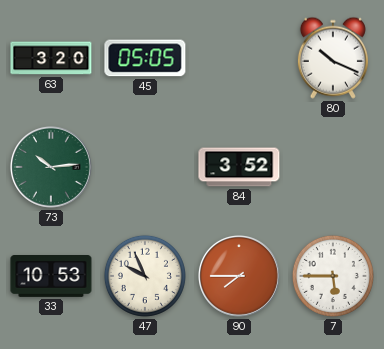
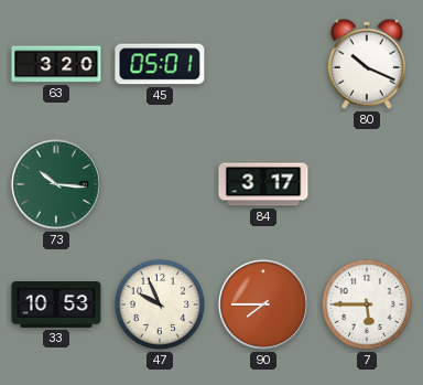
45: 05:05 -> 05:01 (160, 64)
73: 10:14 -> 10:16 (56, 184)
84: 3:52 -> 3:17 (263, 184)
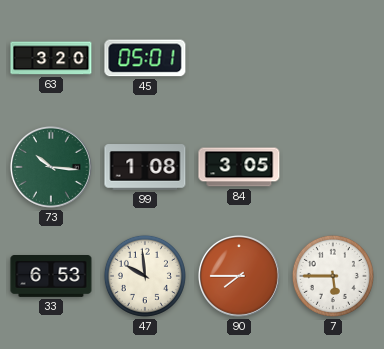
80: 10:19 -> none (367, 64)
99: none -> 1:08 (145, 167)
84: 3:17 -> 3:05 (239, 167)
33: 10:53 -> 6:53 (51, 277)
47: 9:56 -> 9:59 (145, 276)
